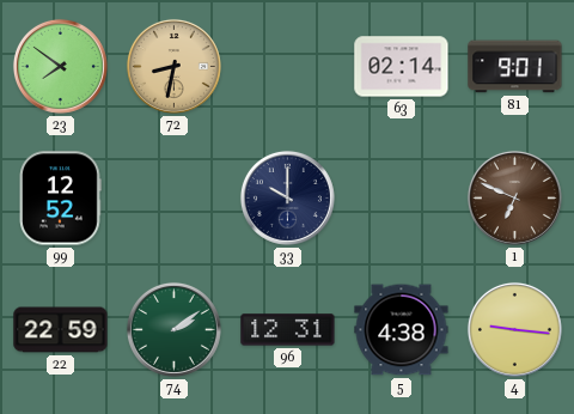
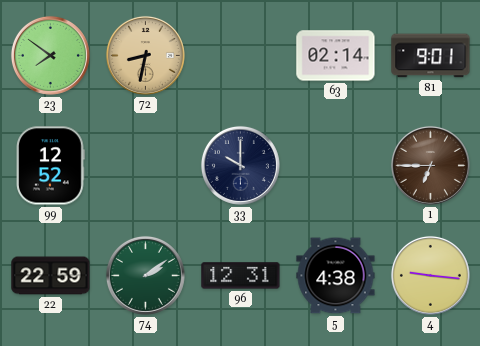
1: 6:49 -> 6:45 (430, 165)
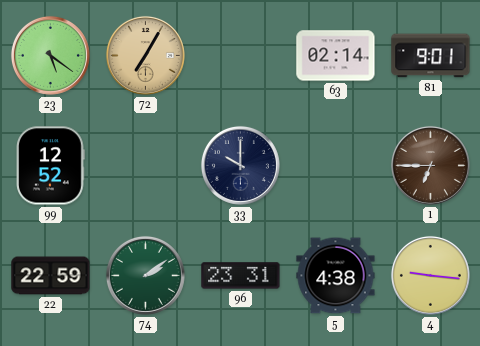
23: 7:51 -> 5:21 (50, 55)
72: 8:32 -> 7:05 (145, 55)
96: 12:31 -> 23:31 (241, 276)
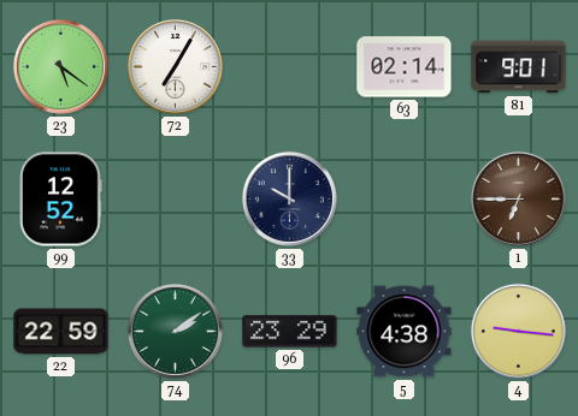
72 dial: champagne -> white (175, 66)
96: 23:31 -> 23:29 (290, 332)
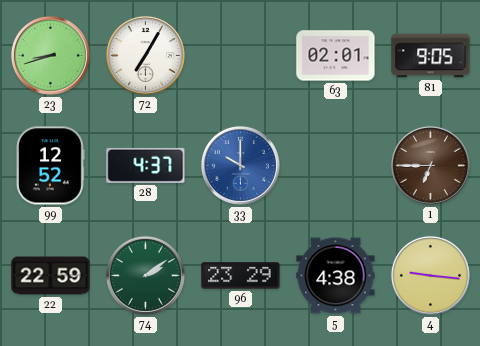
23: 5:21 -> 8:42 (50, 55)
63: 02:14 -> 02:01 (336, 56)
81: 9:01 -> 9:05 (431, 56)
28: none -> 4:37 (146, 165)
33 dial: navy -> blue (240, 165)
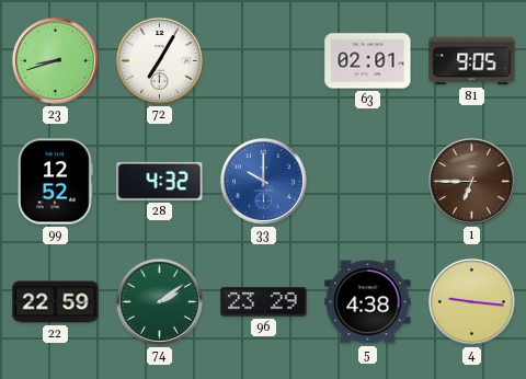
28: 4:37 -> 4:32 (160, 181)
